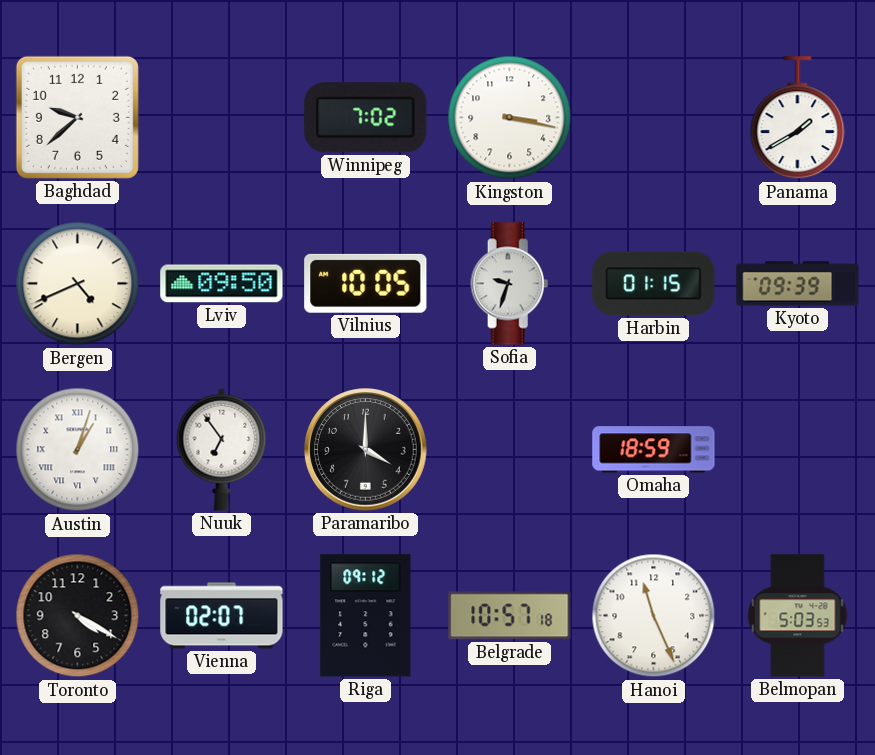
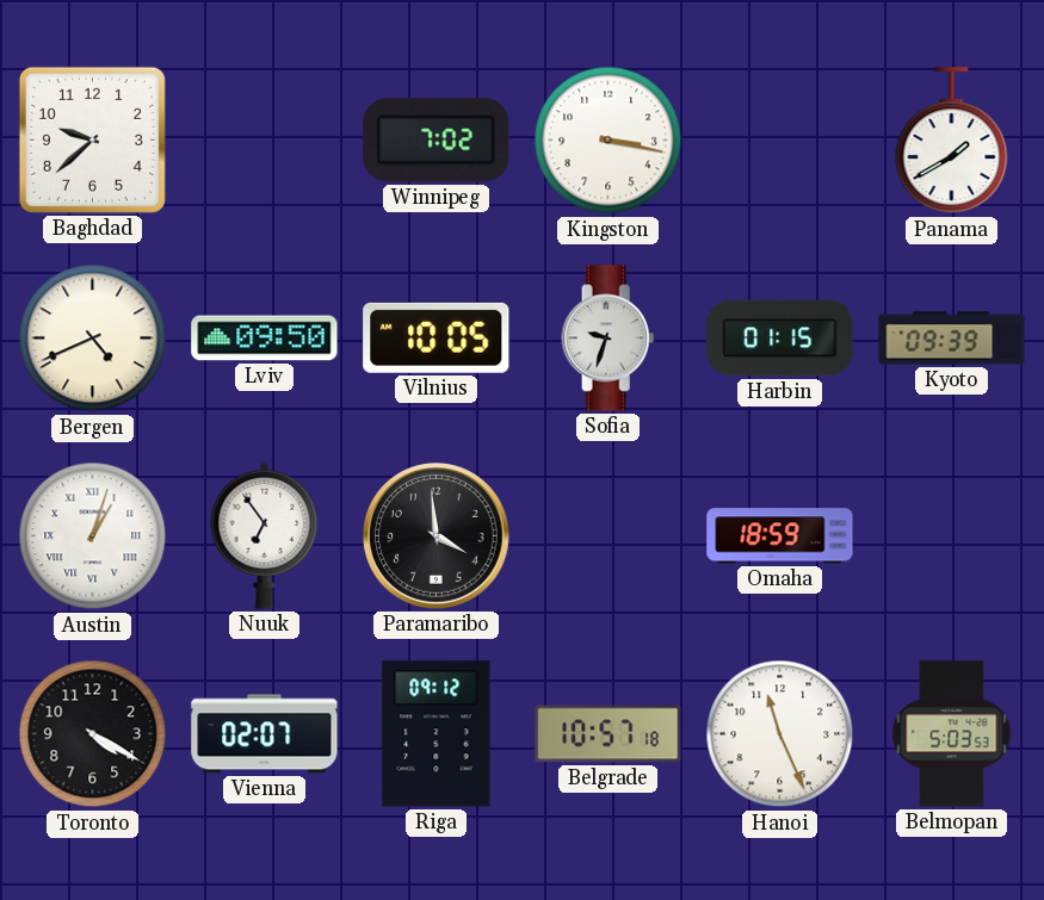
Paramaribo: 4:00 -> 3:59 (437, 536)
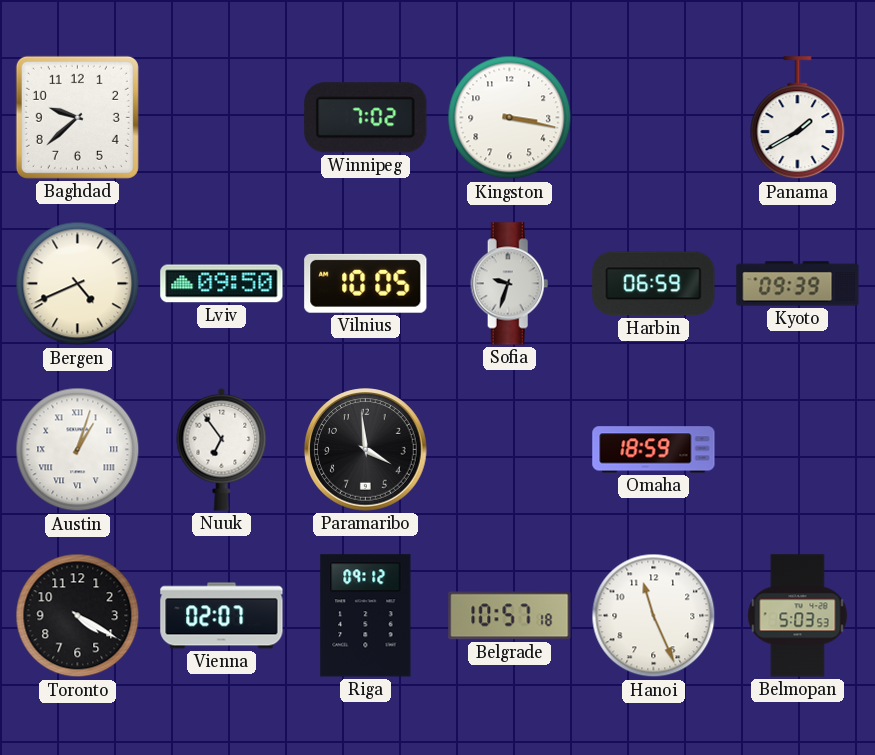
Harbin: 01:15 -> 06:59 (654, 284)
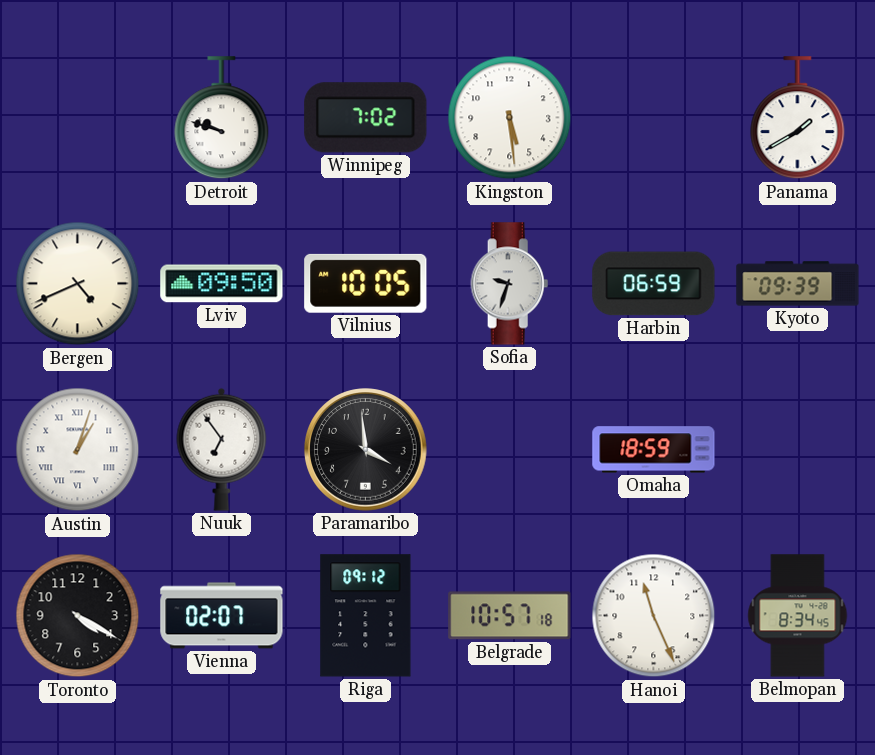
Baghdad: 9:38 -> none (77, 117)
Detroit: none -> 9:48 (222, 118)
Kingston: 3:17 -> 5:29 (510, 118)
Belmopan: 5:03 -> 8:34 (798, 616)
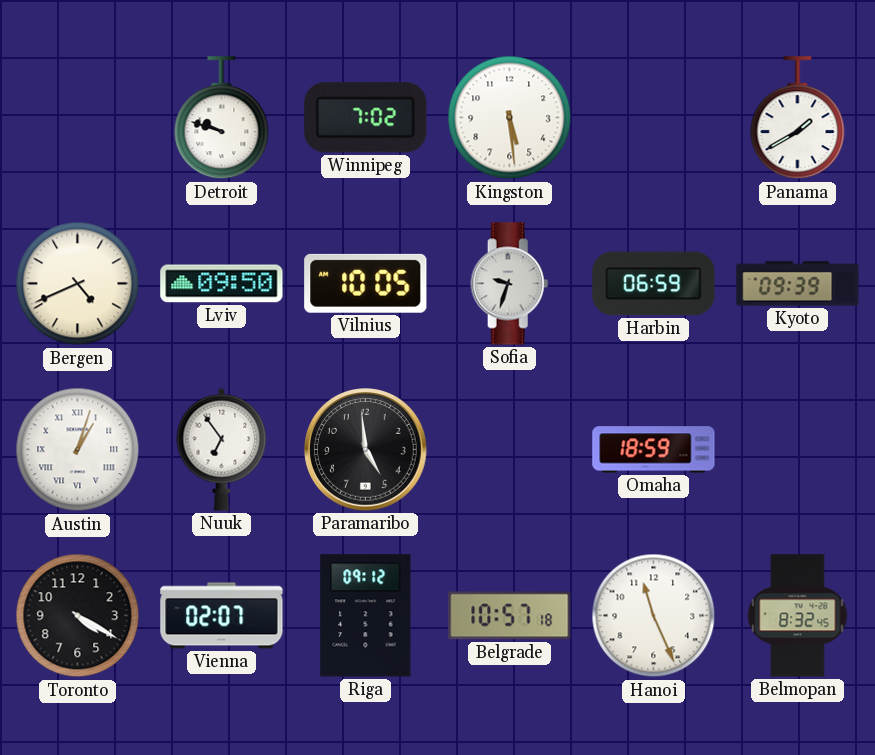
Paramaribo: 3:59 -> 4:59 (366, 450)
Belmopan: 8:34 -> 8:32 (798, 616)
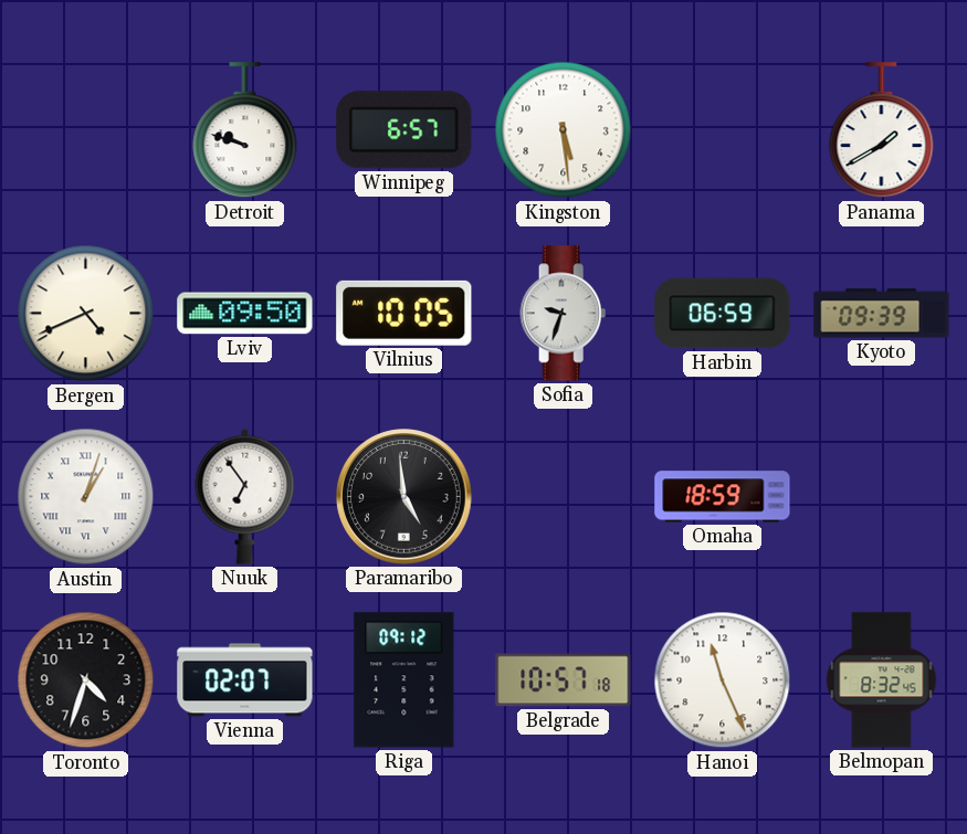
Winnipeg: 7:02 -> 6:57 (404, 130)
Toronto: 4:20 -> 4:33 (86, 680)
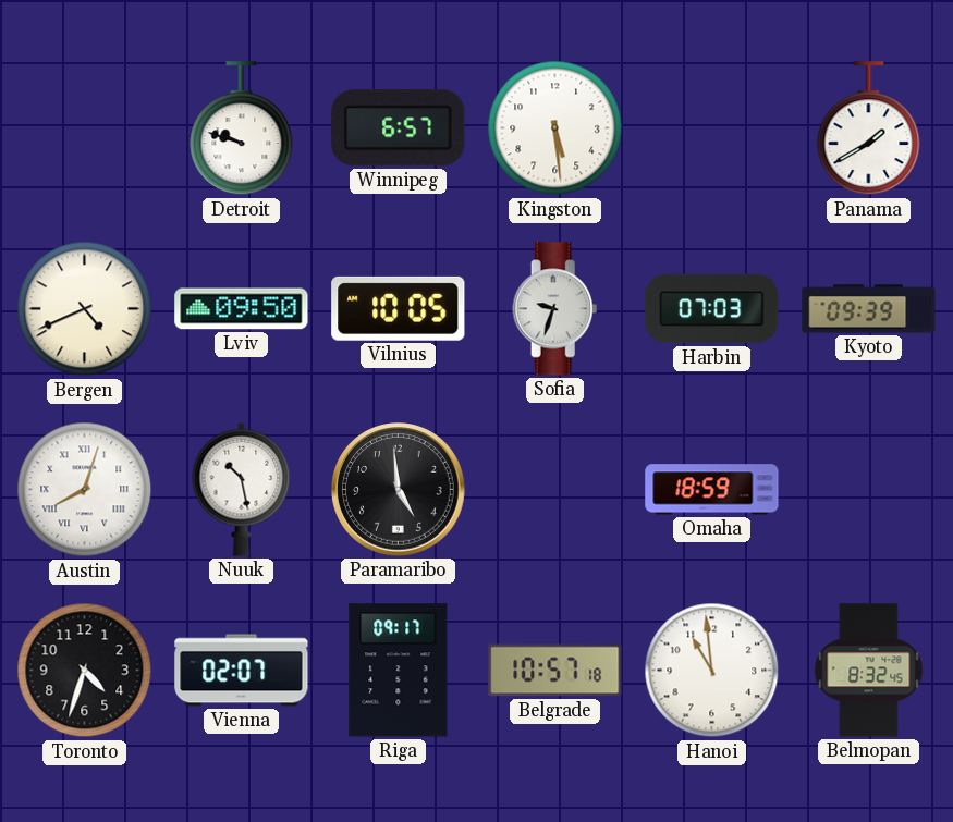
Harbin: 06:59 -> 07:03 (712, 309)
Austin: 1:03 -> 8:03 (85, 490)
Nuuk: 6:54 -> 10:28 (242, 489)
Riga: 09:12 -> 09:17 (399, 671)
Hanoi: 11:26 -> 10:59 (712, 671)
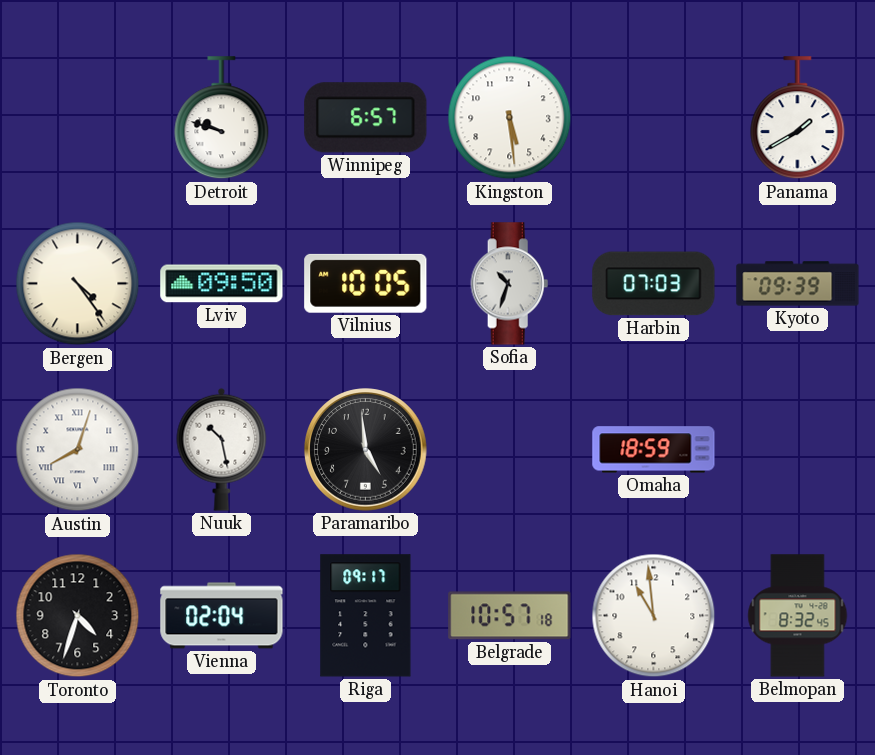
Bergen: 4:41 -> 4:24 (78, 284)
Sofia: 9:33 -> 10:33 (510, 284)
Vienna: 02:07 -> 02:04 (222, 616)
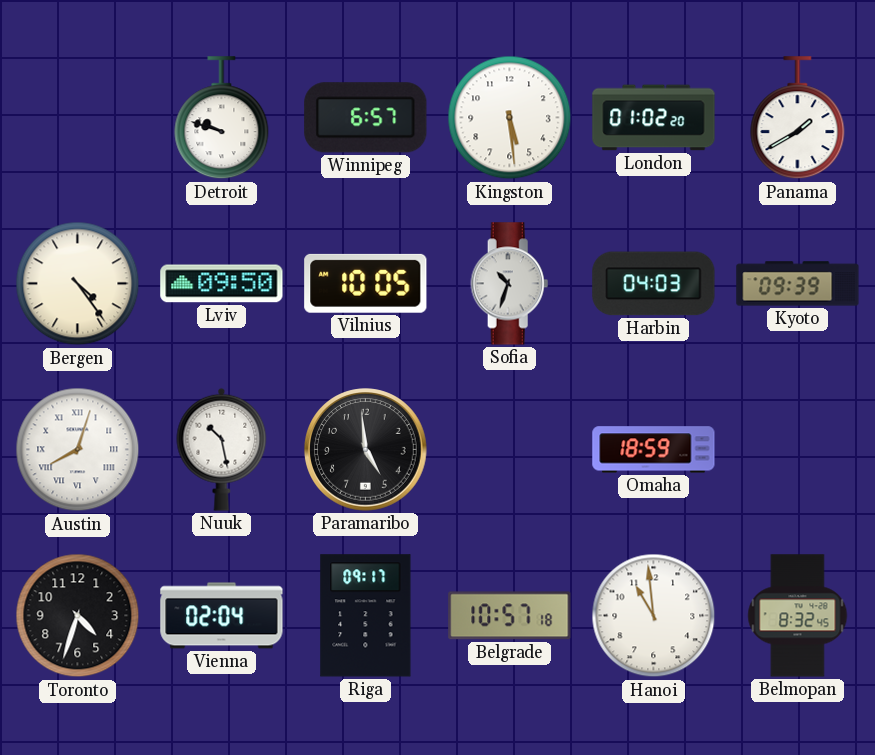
London: none -> 01:02 (654, 118)
Harbin: 07:03 -> 04:03 (654, 284)
